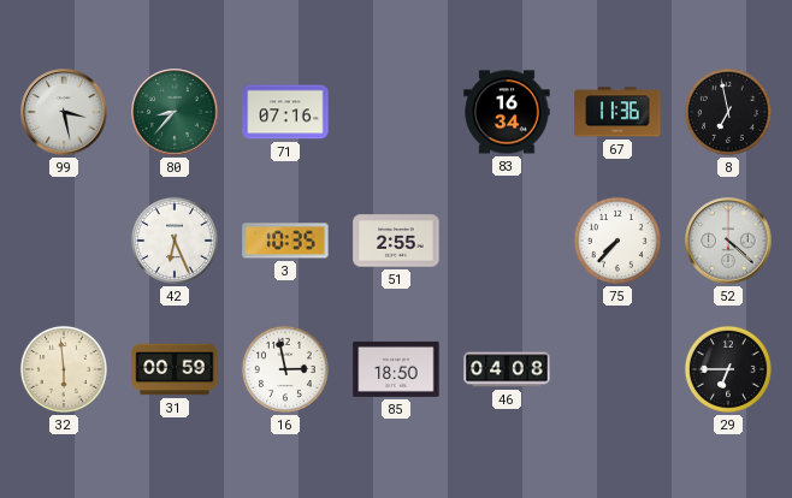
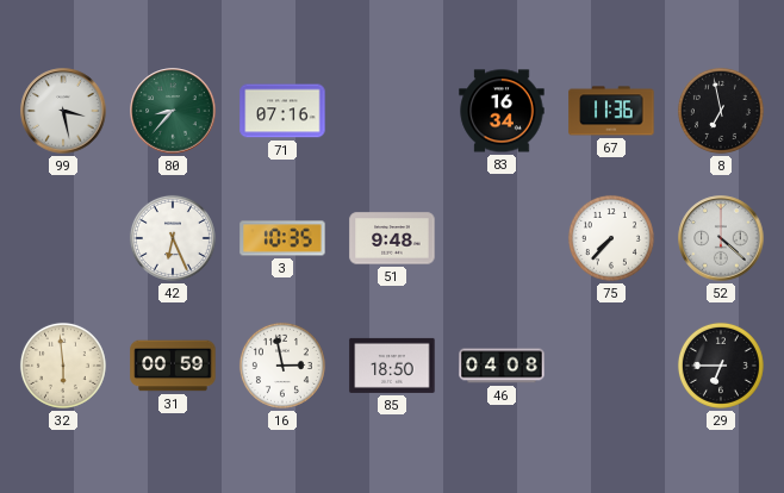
51: 2:55 -> 9:48 (392, 238)
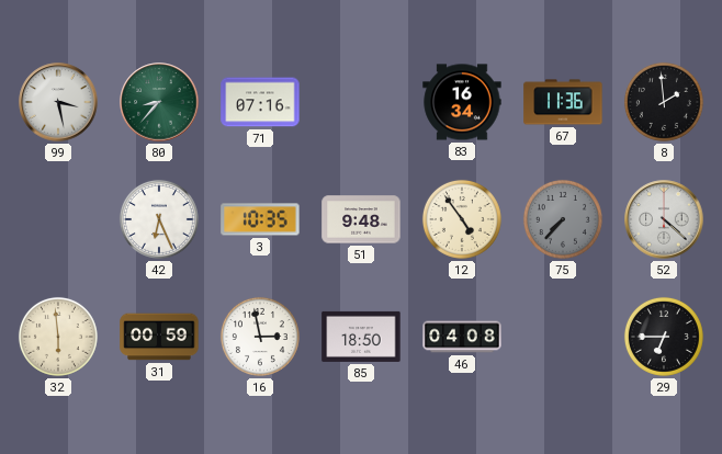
8: 6:58 -> 1:59 (664, 102)
12: none -> 4:54 (462, 219)
75 dial: white -> grey (563, 219)
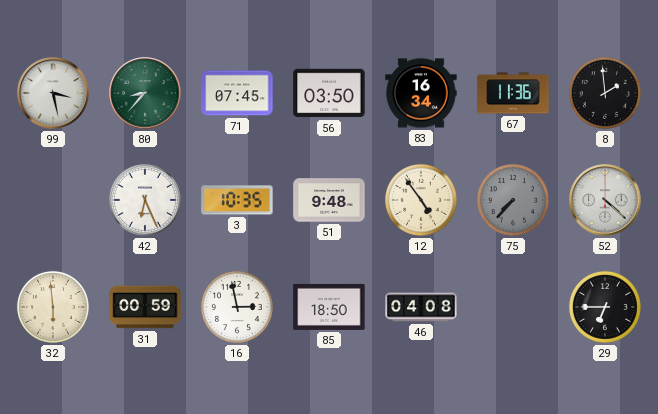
71: 07:16 -> 07:45 (237, 93)
56: none -> 03:50 (329, 93)
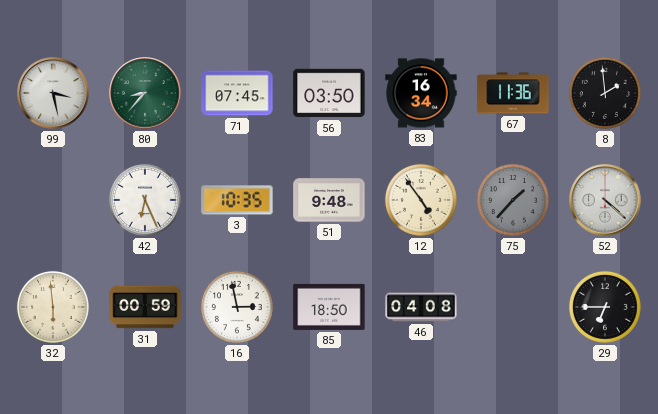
75: 7:37 -> 1:37 (513, 200)
